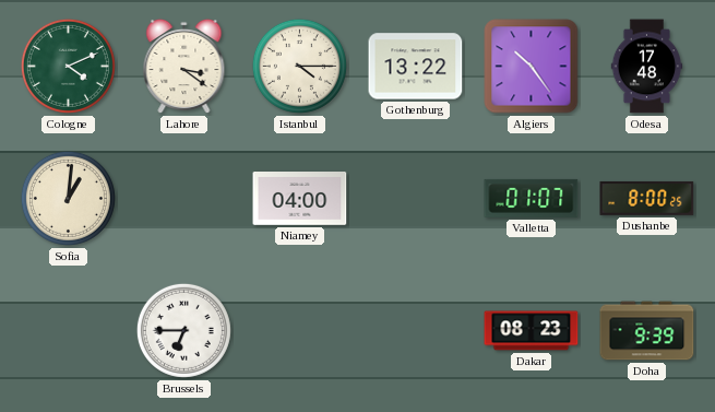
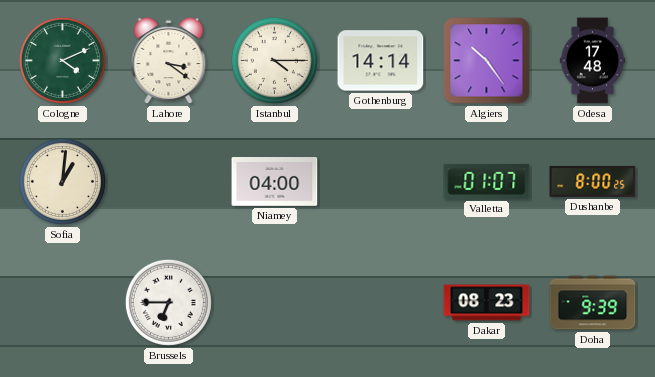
Gothenburg: 13:22 -> 14:14 (381, 61)
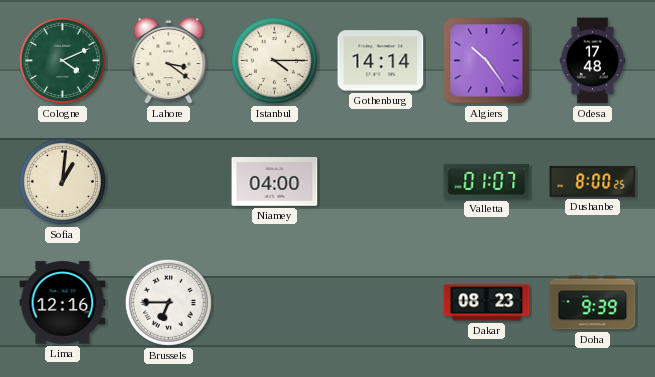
Lima: none -> 12:16 (63, 303)
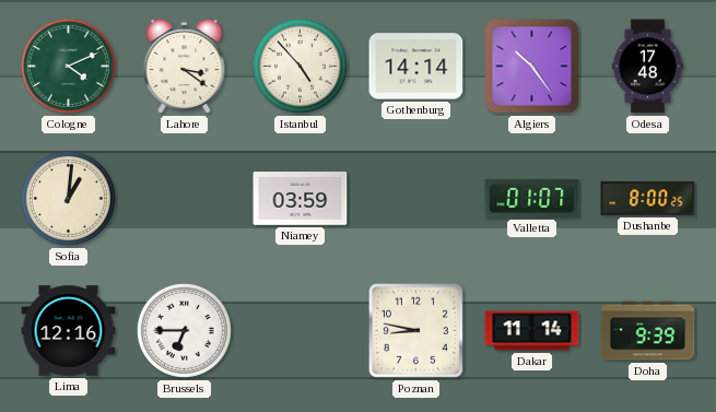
Istanbul: 4:15 -> 4:53 (300, 66)
Niamey: 04:00 -> 03:59 (301, 199)
Poznan: none -> 8:47 (415, 330)
Dakar: 08:23 -> 11:14 (532, 331)
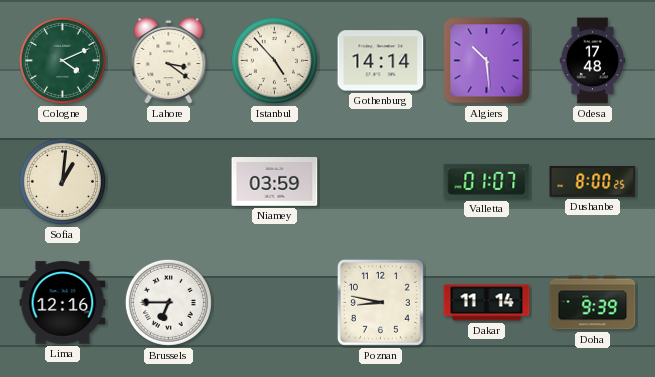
Algiers: 10:24 -> 10:29 (487, 61)
